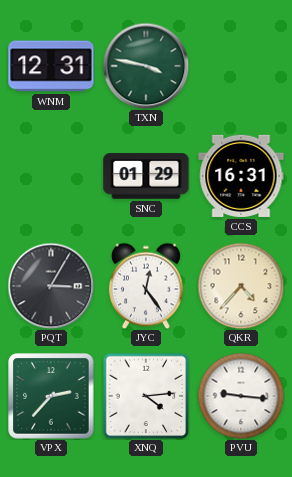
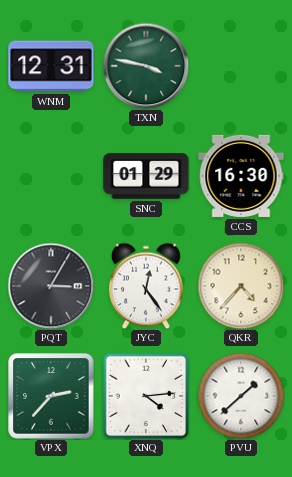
CCS: 16:31 -> 16:30 (241, 176)
PVU: 9:16 -> 1:38 (241, 396)
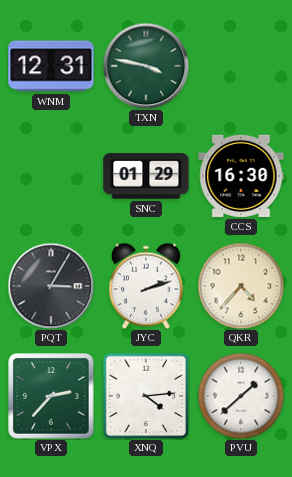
JYC: 12:24 -> 2:12 (147, 286)
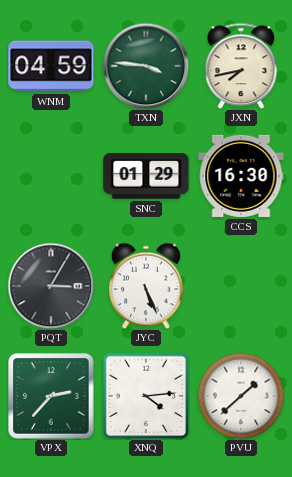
WNM: 12:31 -> 04:59 (51, 66)
TXN: 3:47 -> 3:46 (146, 66)
JXN: none -> 7:43 (241, 66)
JYC: 2:12 -> 5:26 (147, 286)
QKR: 4:37 -> none (241, 286)
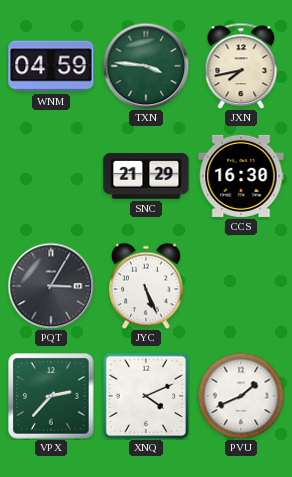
SNC: 01:29 -> 21:29 (146, 176)
XNQ: 4:14 -> 4:11 (145, 395)
PVU: 1:38 -> 1:41 (241, 396)
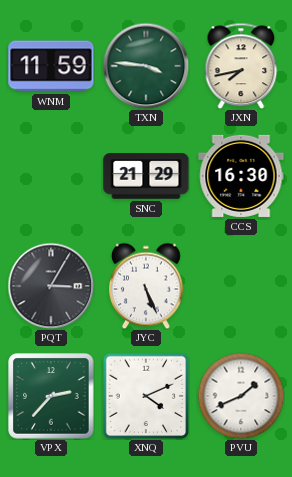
WNM: 04:59 -> 11:59 (51, 66)
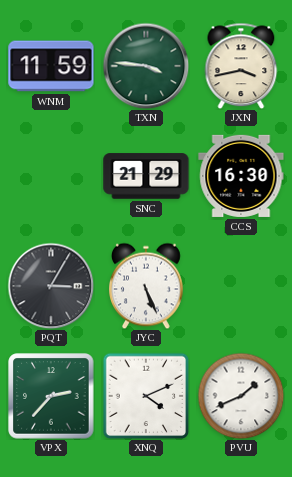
JXN: 7:43 -> 3:43 (241, 66)
